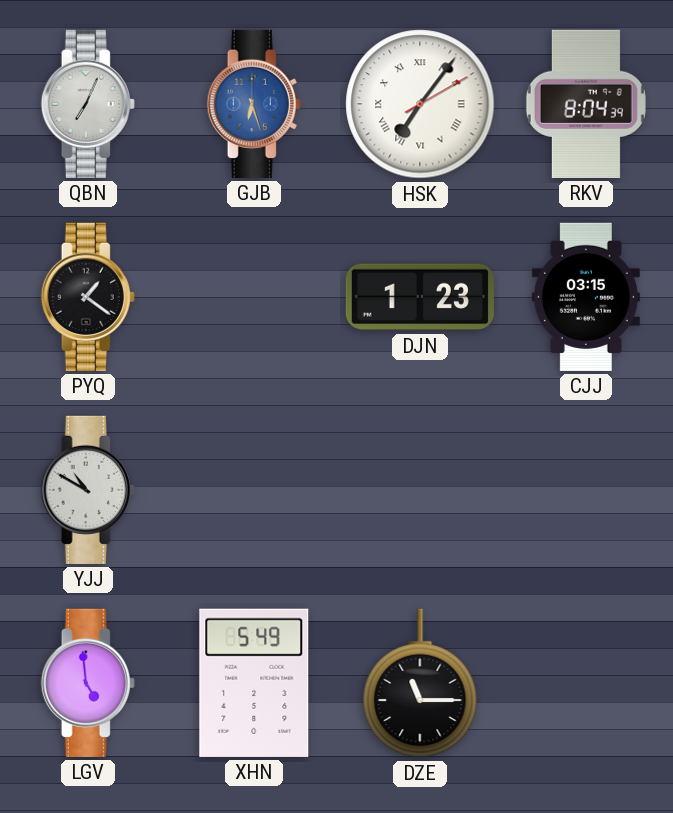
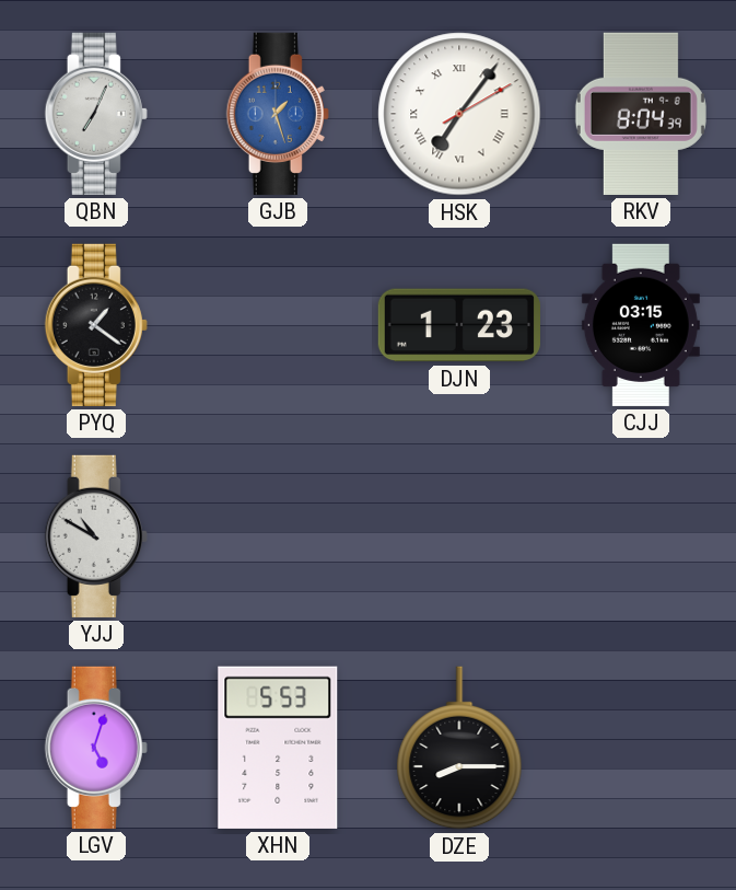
GJB: 6:27 -> 1:27 (278, 114)
LGV: 4:59 -> 5:03 (96, 748)
XHN: 5:49 -> 5:53 (278, 748)
DZE: 11:15 -> 8:15 (459, 748)
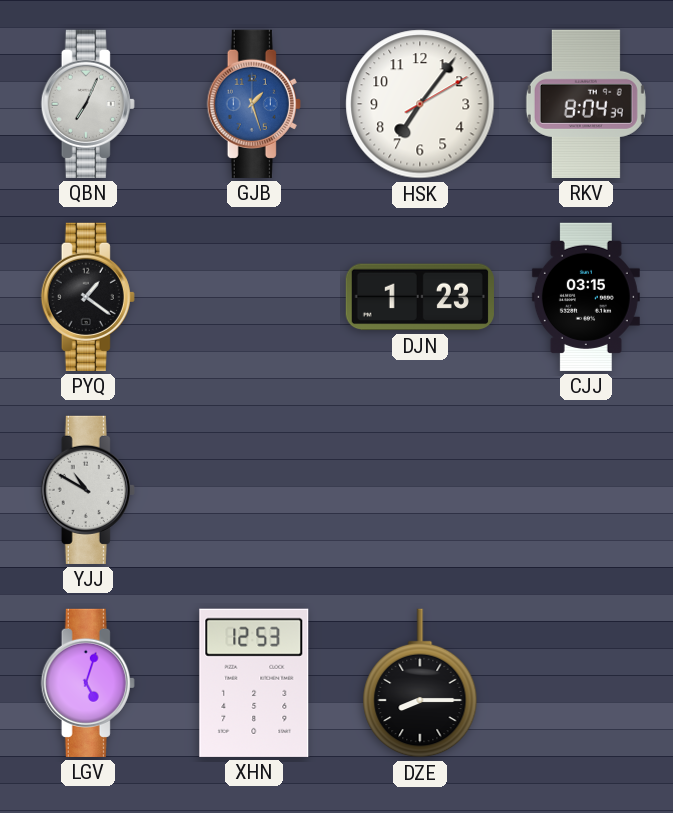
HSK numerals: Roman -> Arabic (420, 104)
XHN: 5:53 -> 12:53 (254, 683)
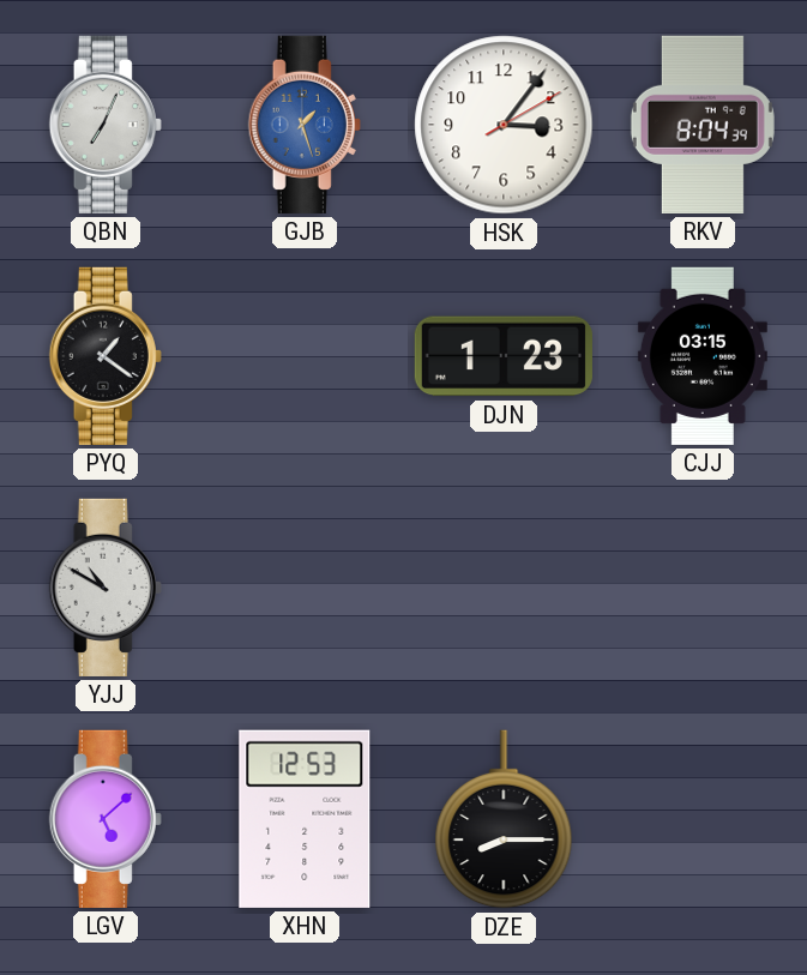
HSK: 7:06 -> 3:06 (504, 125)
LGV: 5:03 -> 5:08 (106, 819)
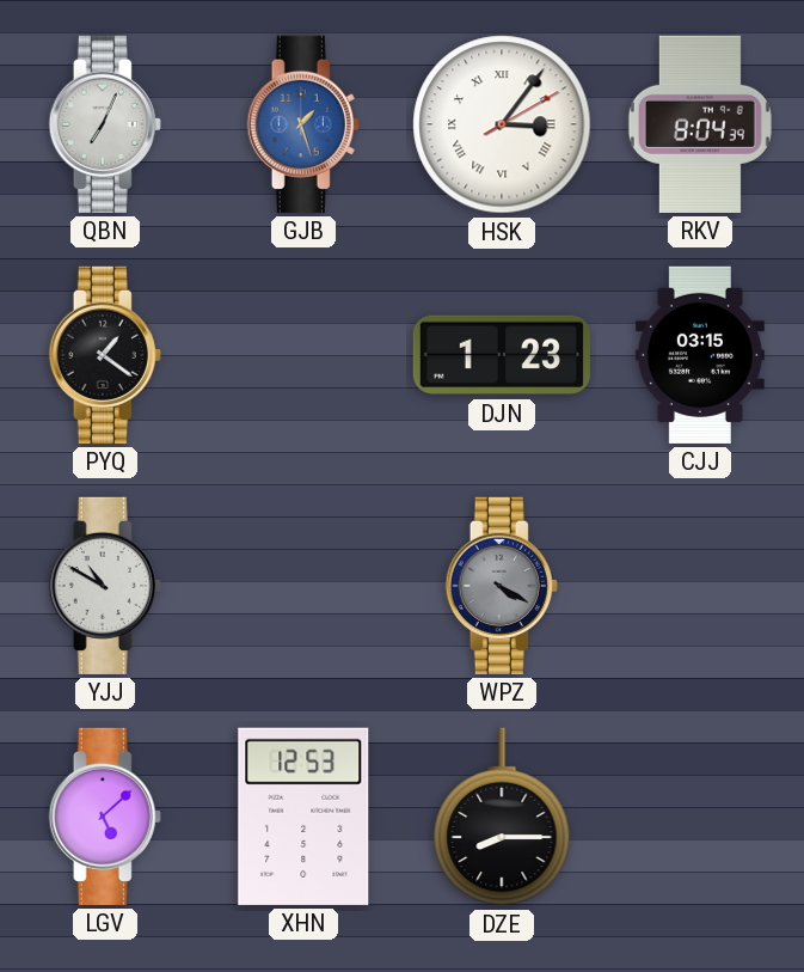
HSK numerals: Arabic -> Roman (502, 124)
WPZ: none -> 4:20 (502, 586)
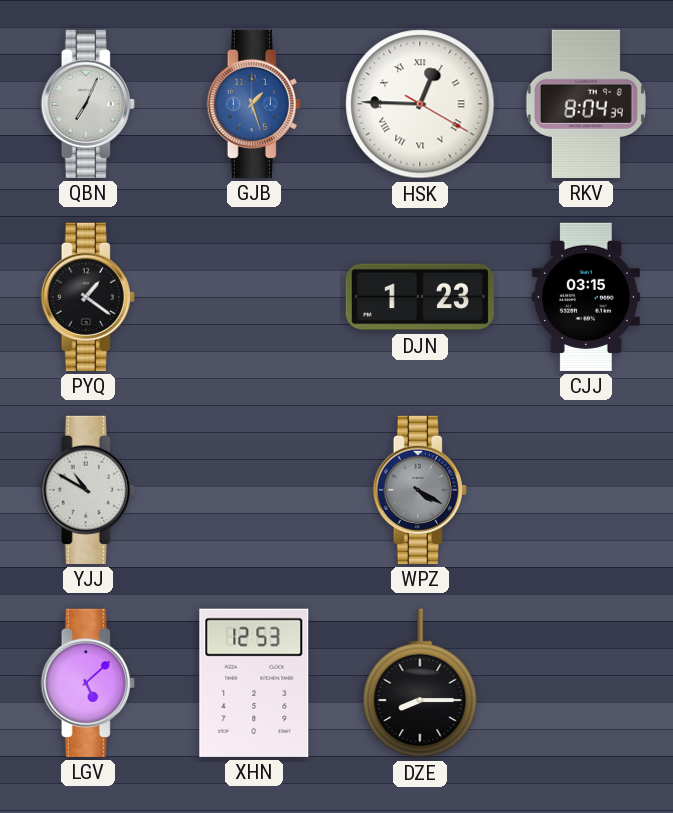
HSK: 3:06 -> 12:45 (420, 104)
